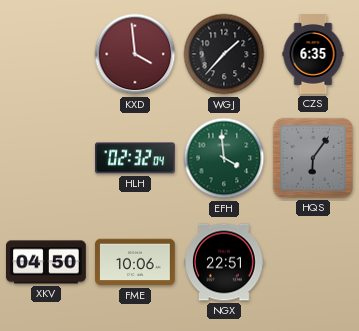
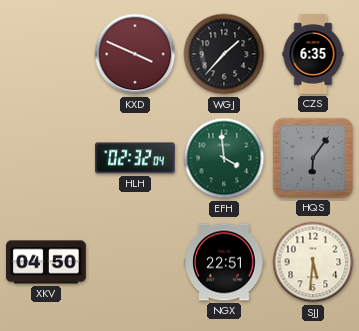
KXD: 3:59 -> 3:49 (135, 54)
FME: 10:06 -> none (135, 262)
SJJ: none -> 5:31 (313, 262)
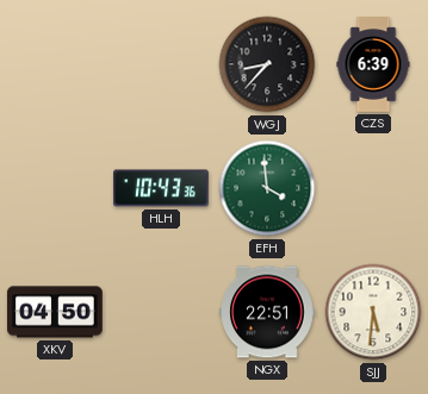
KXD: 3:49 -> none (135, 54)
WGJ: 1:37 -> 8:37 (267, 64)
CZS: 6:35 -> 6:39 (373, 64)
HLH: 02:32 -> 10:43 (162, 188)
HQS: 6:06 -> none (313, 158)
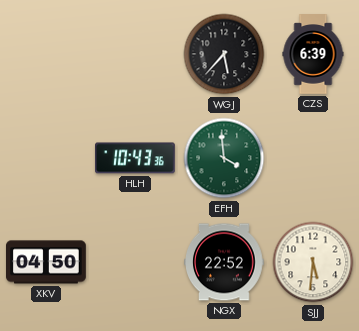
WGJ: 8:37 -> 5:37 (224, 54)
NGX: 22:51 -> 22:52 (224, 262)
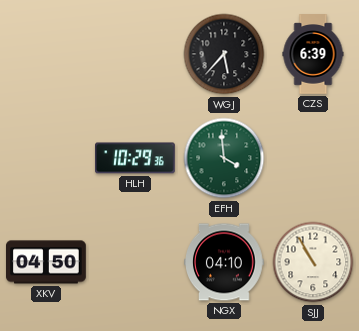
HLH: 10:43 -> 10:29 (136, 158)
NGX: 22:52 -> 04:10 (224, 262)
SJJ: 5:31 -> 10:55 (313, 262)
